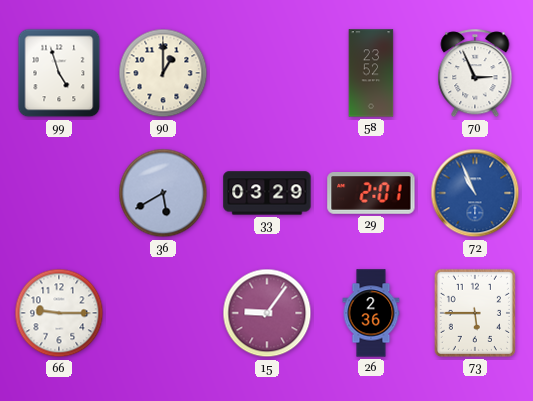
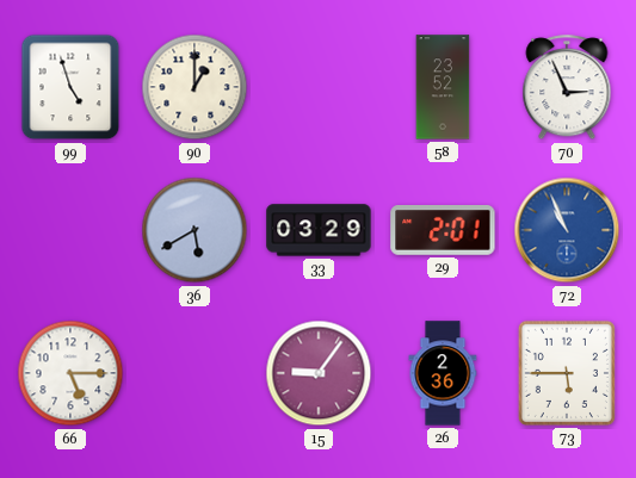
66: 9:15 -> 5:15 (70, 373)
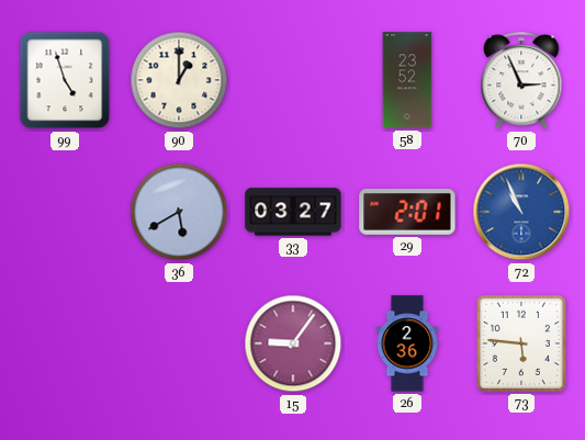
33: 03:29 -> 03:27 (293, 212)
66: 5:15 -> none (70, 373)
73: 5:45 -> 5:46 (521, 343)
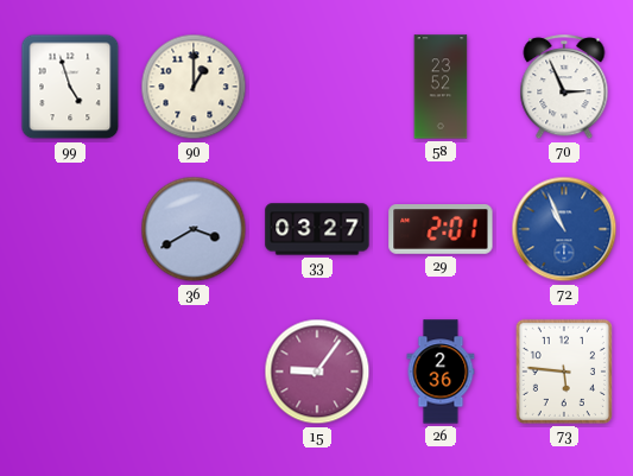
36: 5:40 -> 3:40 (194, 229)
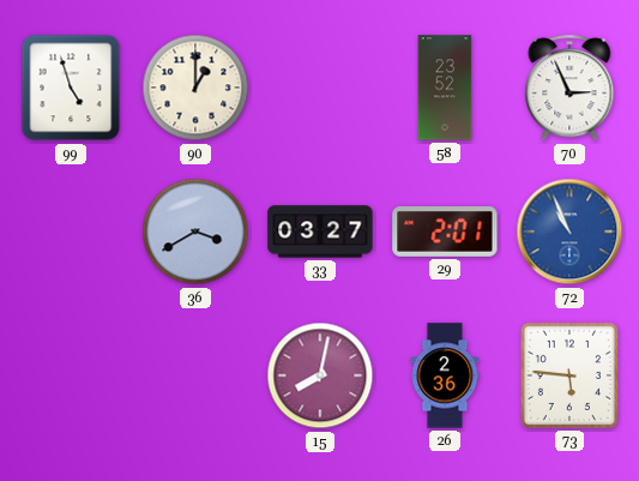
15: 9:06 -> 8:02 (320, 375)
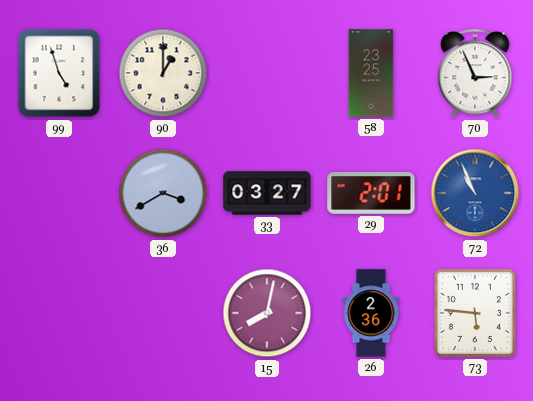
58: 23:52 -> 23:25 (371, 73)
